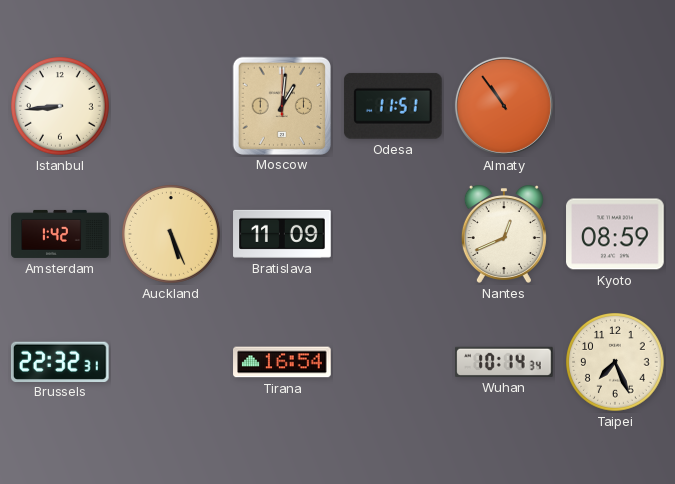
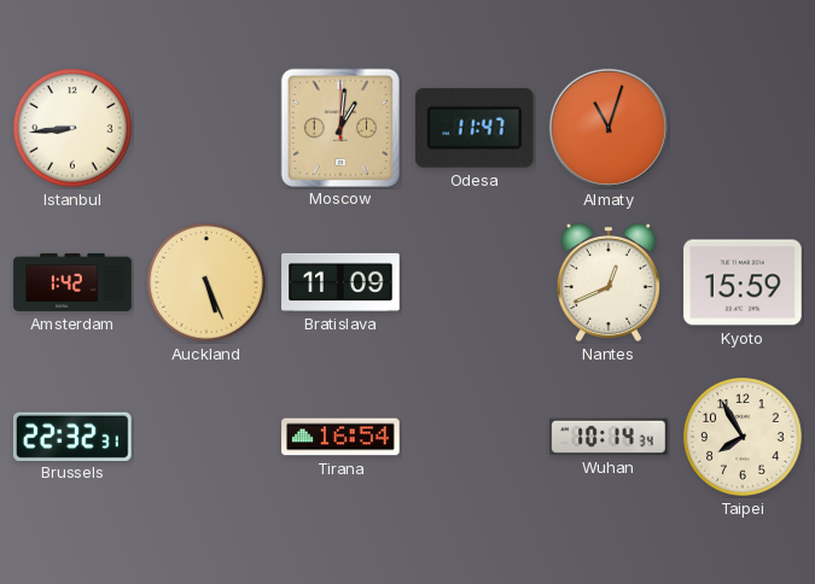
Odesa: 11:51 -> 11:47 (475, 128)
Almaty: 10:54 -> 11:03 (609, 128)
Kyoto: 08:59 -> 15:59 (743, 282)
Taipei: 7:26 -> 7:55 (744, 438)
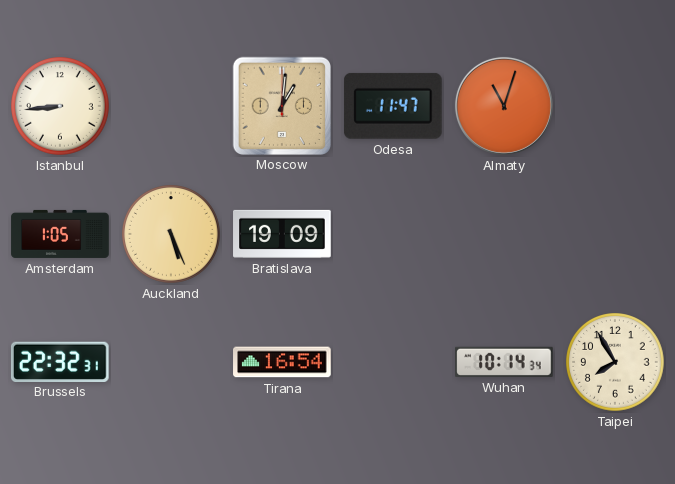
Amsterdam: 1:42 -> 1:05 (60, 234)
Bratislava: 11:09 -> 19:09 (282, 234)
Nantes: 12:41 -> none (609, 282)
Kyoto: 15:59 -> none (743, 282)
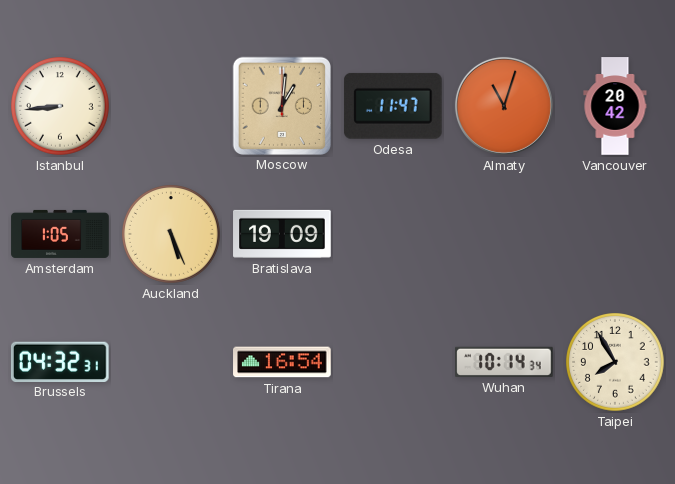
Vancouver: none -> 20:42 (615, 106)
Brussels: 22:32 -> 04:32 (60, 361)
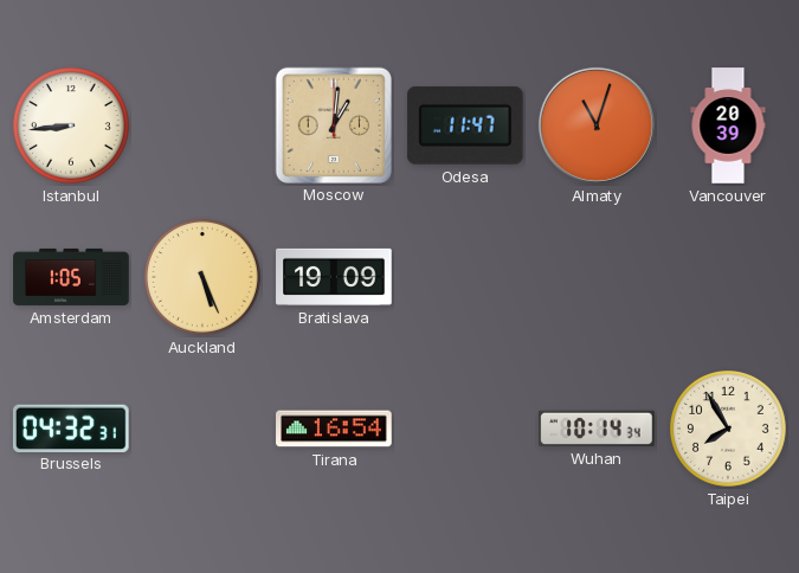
Vancouver: 20:42 -> 20:39 (728, 125)
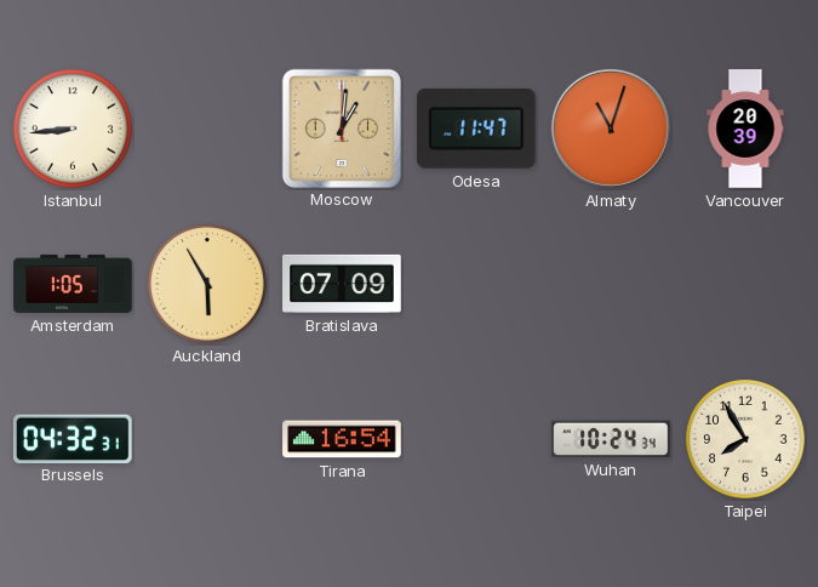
Auckland: 5:26 -> 5:55 (208, 285)
Bratislava: 19:09 -> 07:09 (342, 284)
Wuhan: 10:14 -> 10:24 (611, 439)
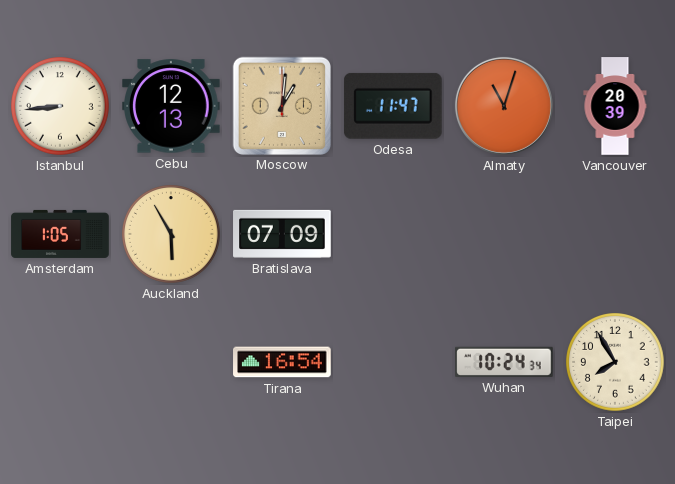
Cebu: none -> 12:13 (172, 106)
Brussels: 04:32 -> none (73, 438)
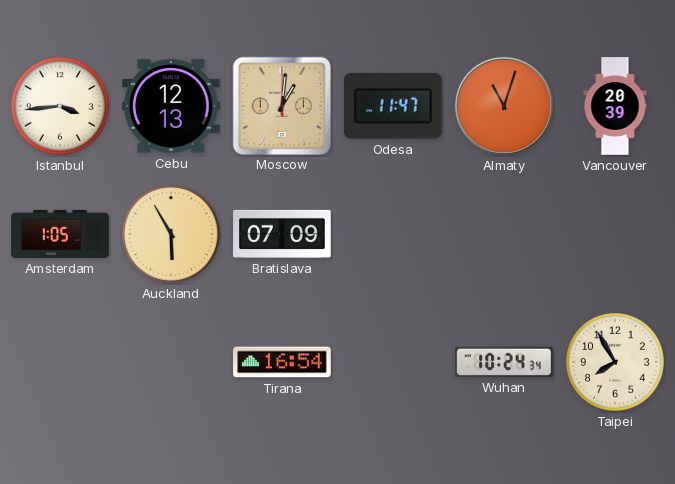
Istanbul: 8:44 -> 3:44 (61, 107)
